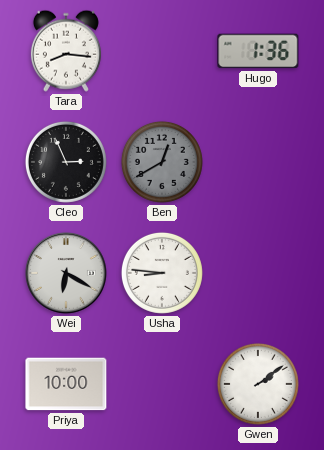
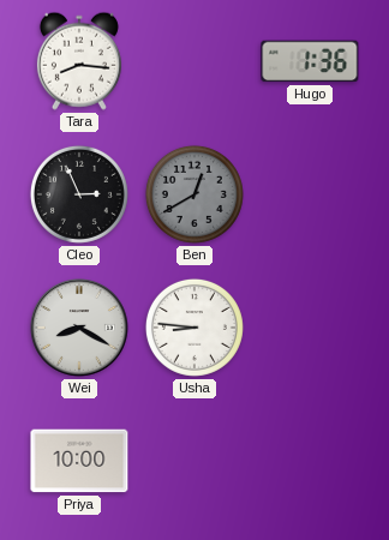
Wei: 6:20 -> 8:20 (80, 329)
Gwen: 2:09 -> none (258, 384)
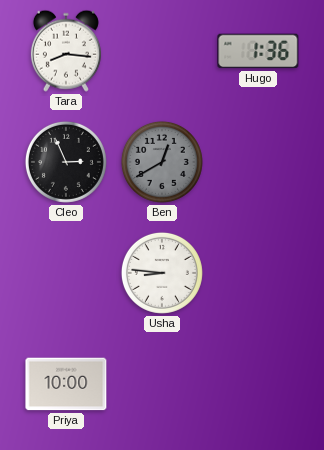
Wei: 8:20 -> none (80, 329)
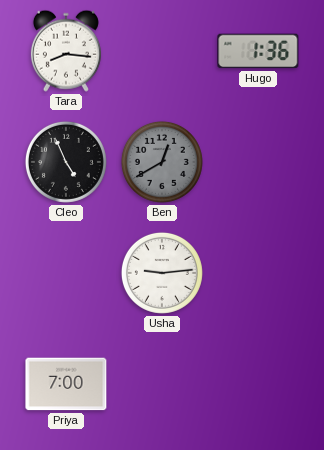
Cleo: 2:56 -> 4:56 (66, 162)
Usha: 8:46 -> 9:14 (162, 273)
Priya: 10:00 -> 7:00 (66, 384)
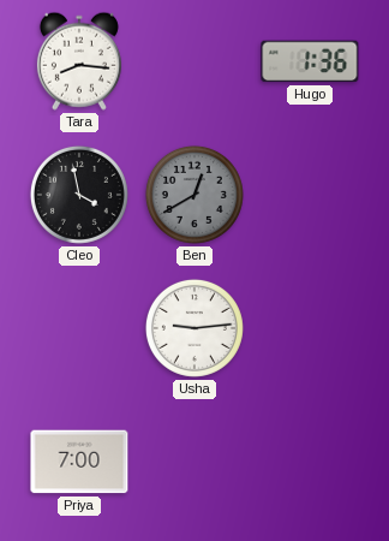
Cleo: 4:56 -> 3:58 (79, 195)
